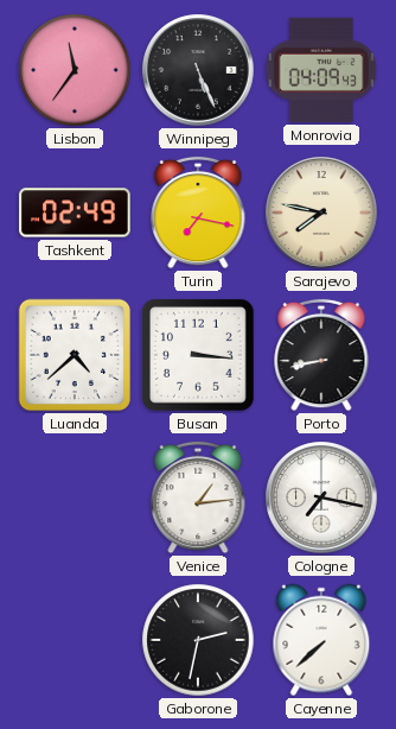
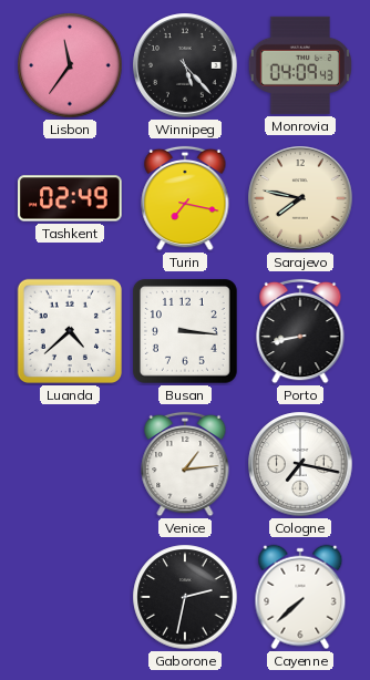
Winnipeg: 5:26 -> 5:23 (185, 65)
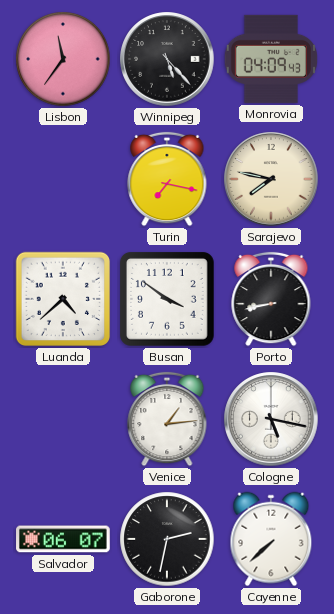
Tashkent: 02:49 -> none (71, 198)
Busan: 3:16 -> 3:51 (168, 300)
Cologne: 7:17 -> 5:17 (271, 419)
Salvador: none -> 06:07 (63, 539)
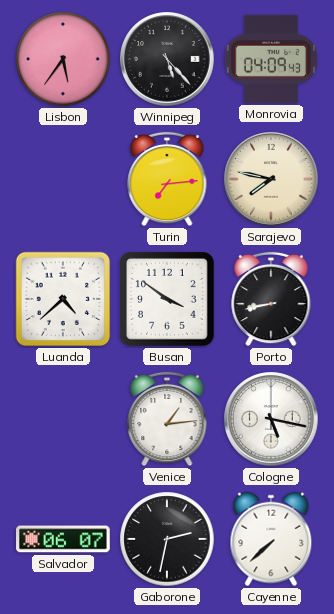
Lisbon: 11:36 -> 5:36 (63, 59)
Turin: 7:17 -> 7:14 (167, 179)
